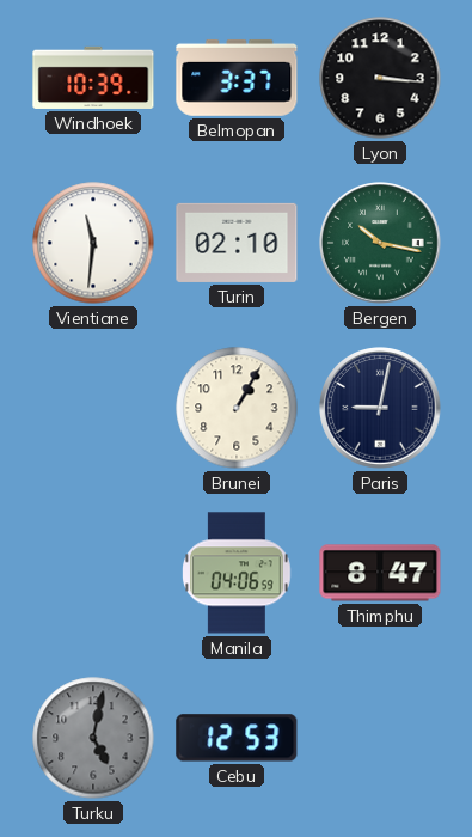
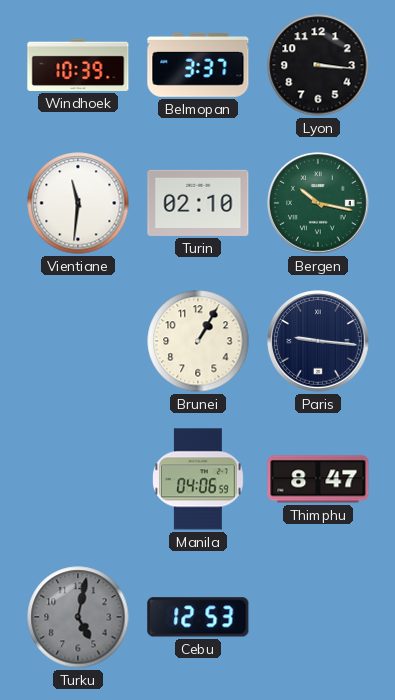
Paris: 9:02 -> 9:16 (318, 341)
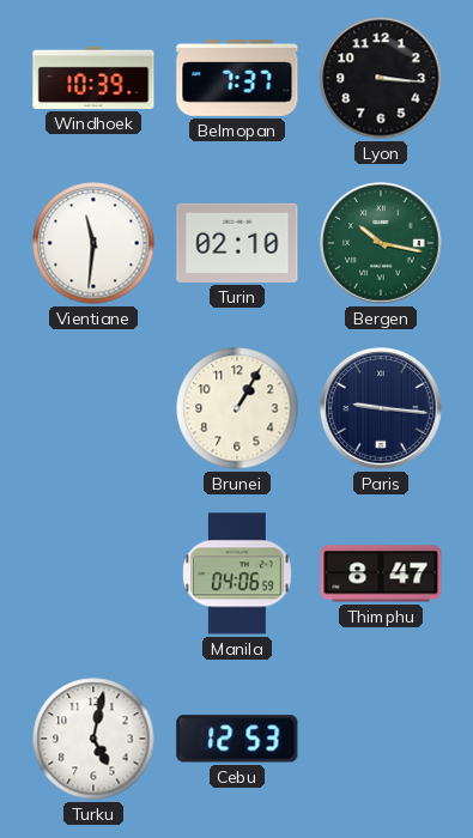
Belmopan: 3:37 -> 7:37 (237, 78)
Turku dial: grey -> white (93, 739)
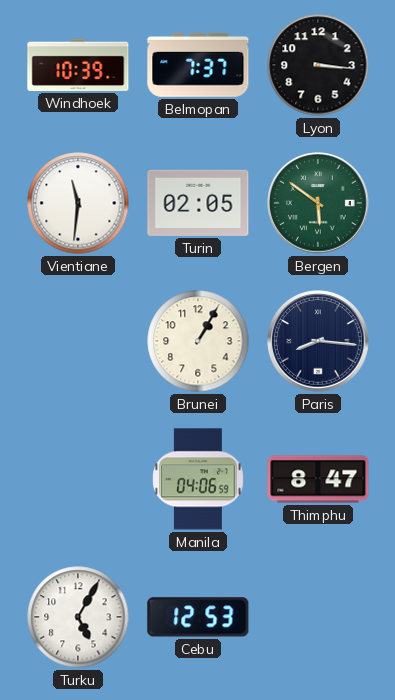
Turin: 02:10 -> 02:05 (198, 203)
Bergen: 10:17 -> 5:51 (318, 203)
Paris: 9:16 -> 8:16 (318, 341)
Turku: 5:02 -> 5:05 (78, 617)
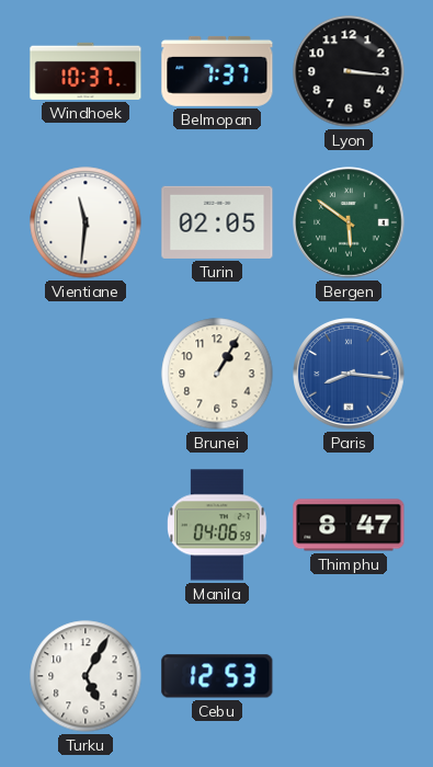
Windhoek: 10:39 -> 10:37 (86, 71)
Paris dial: navy -> blue (349, 374)
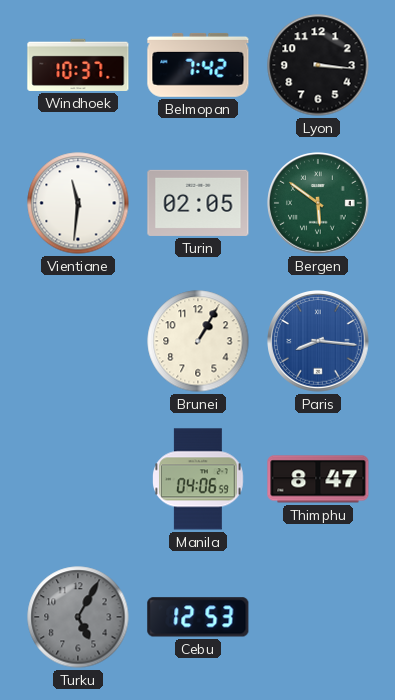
Belmopan: 7:37 -> 7:42 (198, 65)
Turku dial: white -> grey (78, 617)
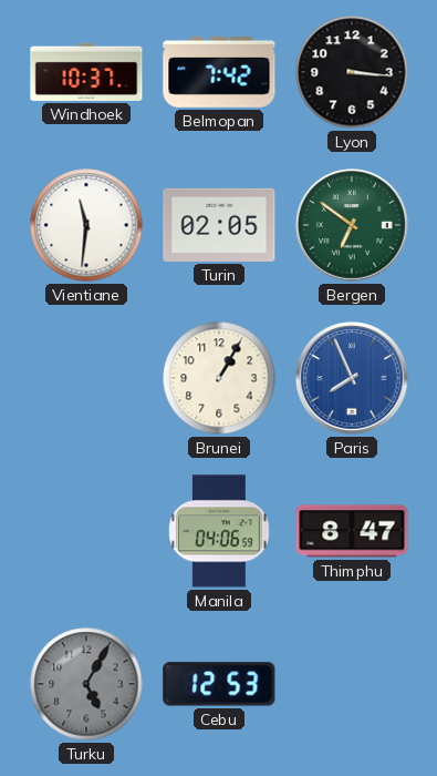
Bergen: 5:51 -> 6:51 (352, 225)
Paris: 8:16 -> 7:56 (352, 378)
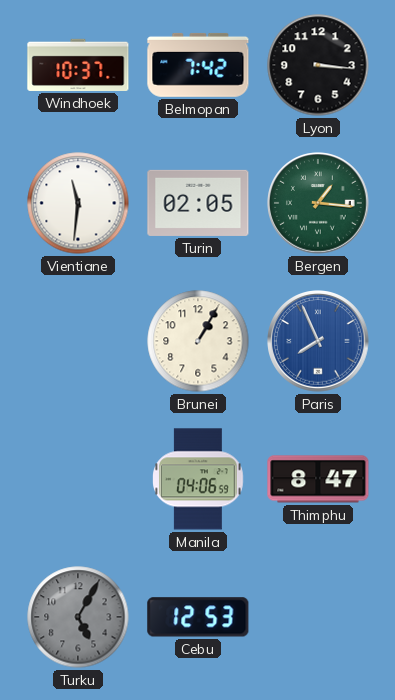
Bergen: 6:51 -> 1:16 (318, 203)
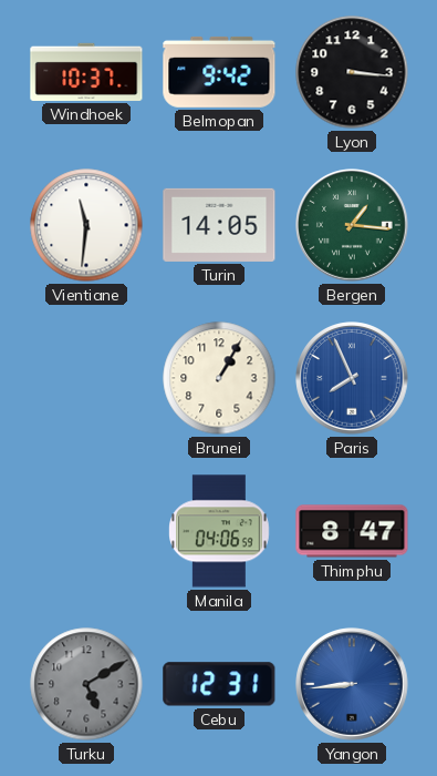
Belmopan: 7:42 -> 9:42 (219, 72)
Turin: 02:05 -> 14:05 (219, 225)
Turku: 5:05 -> 5:10 (86, 684)
Cebu: 12:53 -> 12:31 (219, 684)
Yangon: none -> 8:44 (352, 684)
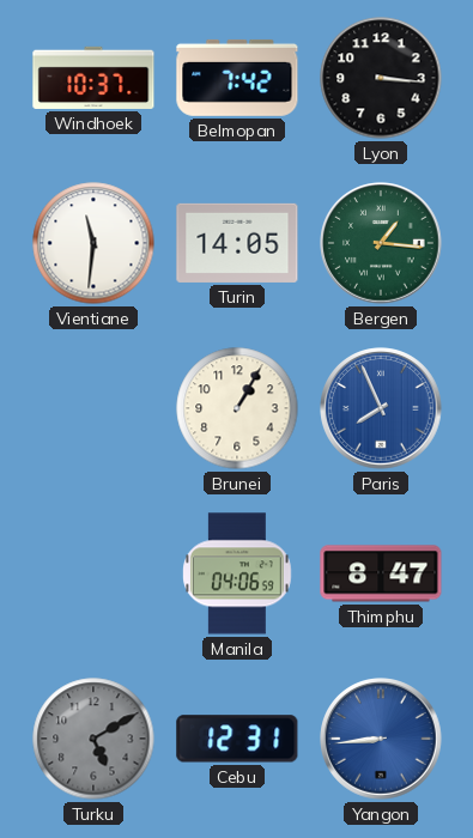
Belmopan: 9:42 -> 7:42 (237, 78)
